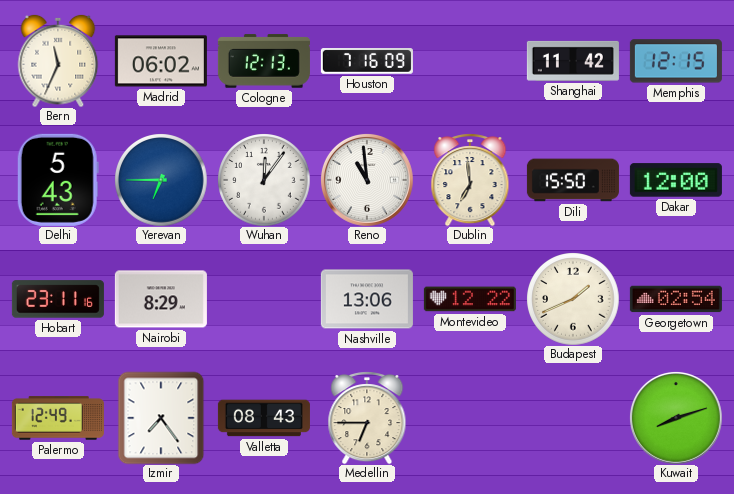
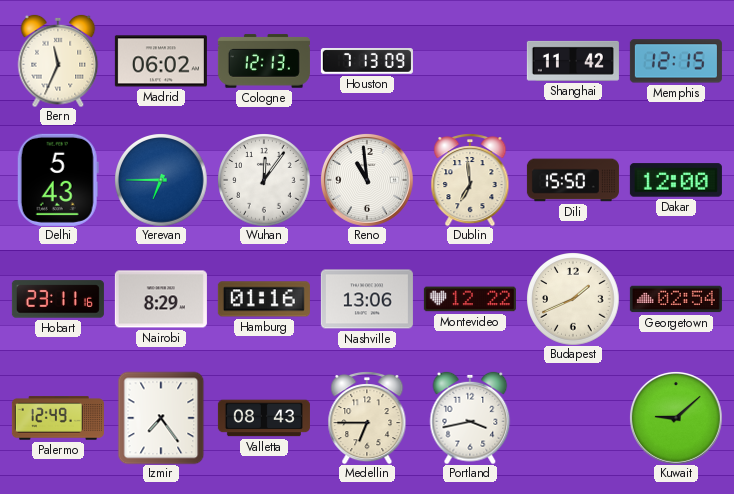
Houston: 7:16 -> 7:13 (367, 61)
Hamburg: none -> 01:16 (264, 299)
Portland: none -> 3:43 (470, 418)
Kuwait: 8:12 -> 9:08 (676, 418)
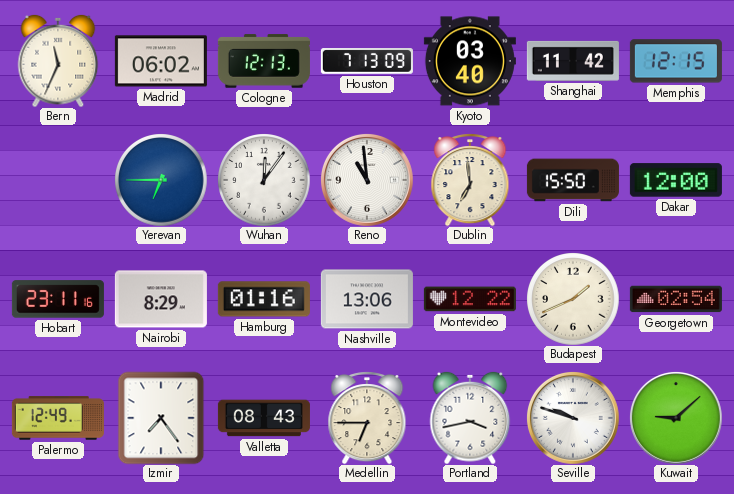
Kyoto: none -> 03:40 (470, 61)
Delhi: 5:43 -> none (58, 180)
Seville: none -> 9:48 (573, 418)
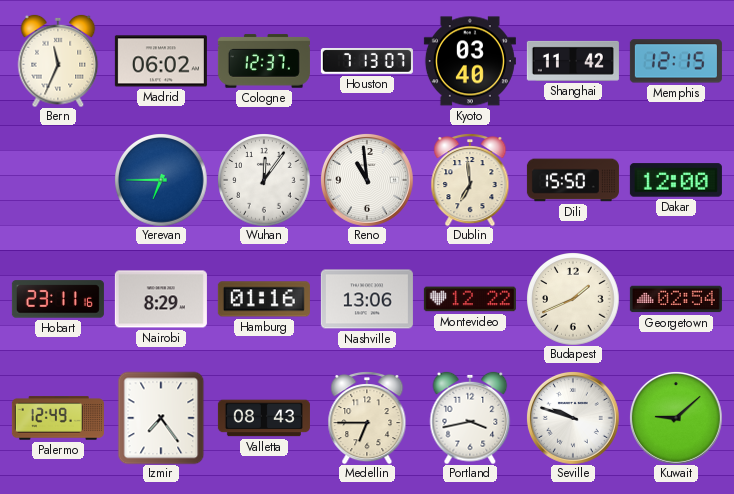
Cologne: 12:13 -> 12:37 (264, 61)
Houston: 7:13:09 -> 7:13:07 (367, 61)
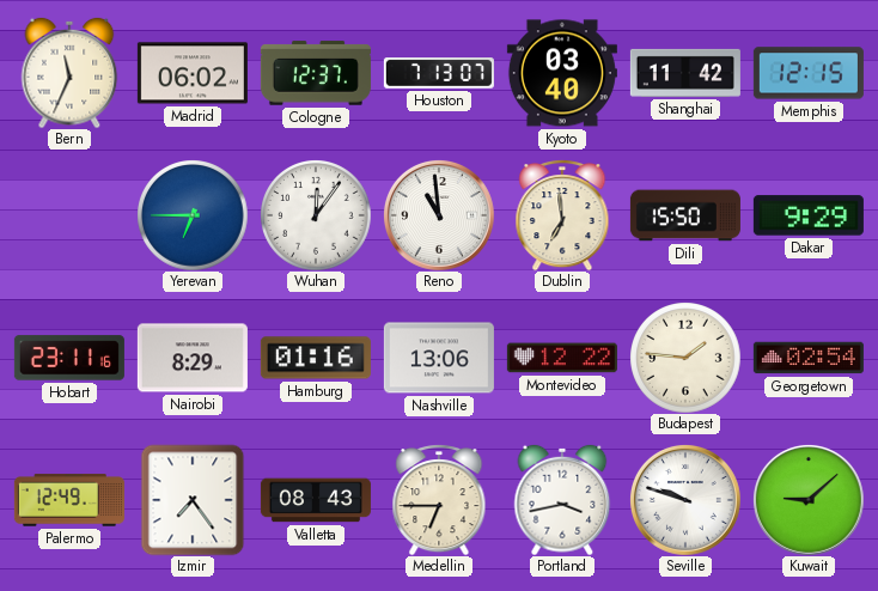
Dakar: 12:00 -> 9:29 (809, 215)
Budapest: 1:41 -> 1:46 (685, 358)
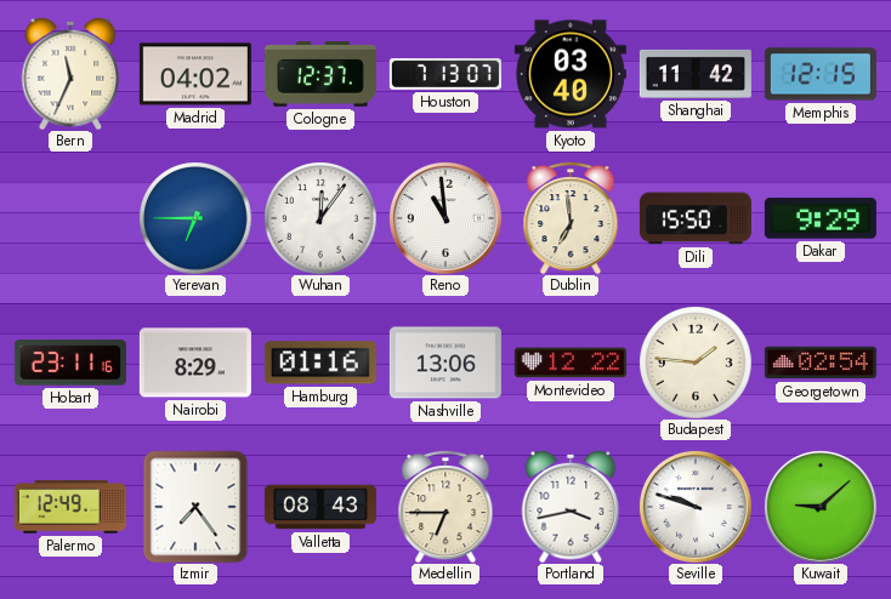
Madrid: 06:02 -> 04:02 (195, 74)
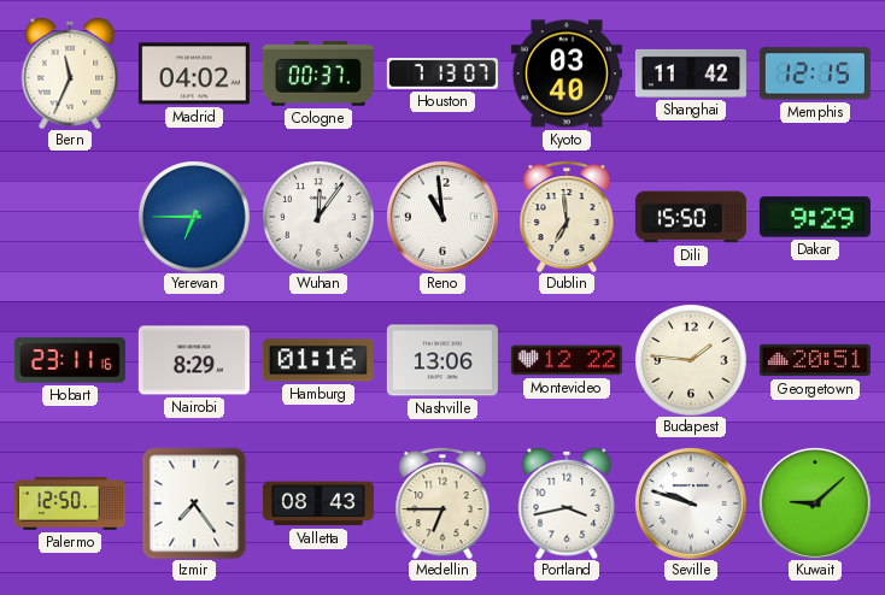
Cologne: 12:37 -> 00:37 (318, 73)
Georgetown: 02:54 -> 20:51 (815, 360)
Palermo: 12:49 -> 12:50 (70, 503)
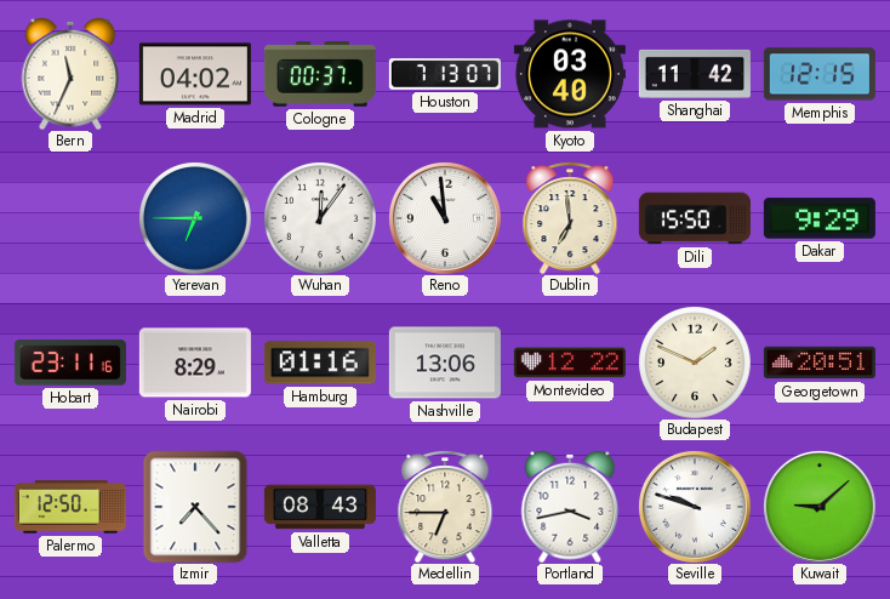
Budapest: 1:46 -> 1:49 (695, 363)
Izmir: 7:24 -> 7:23 (195, 507)
